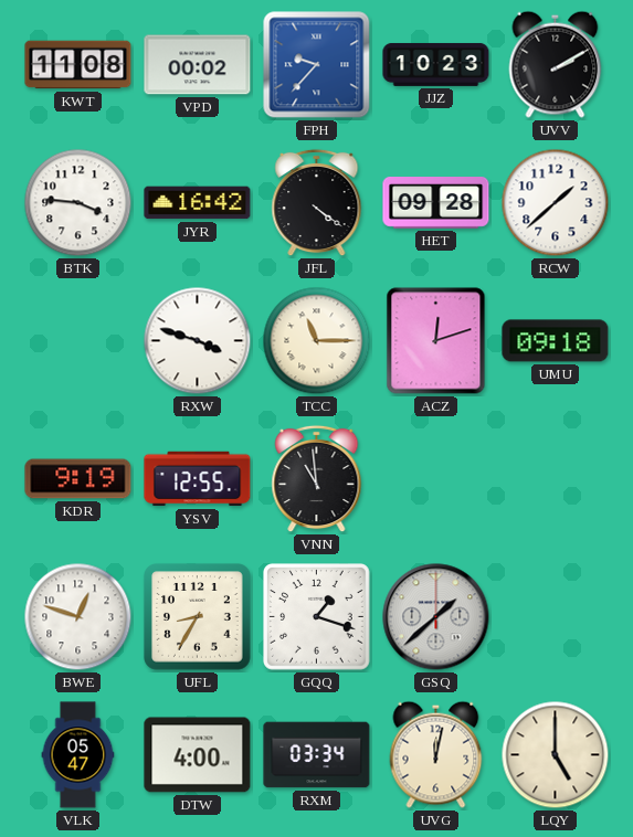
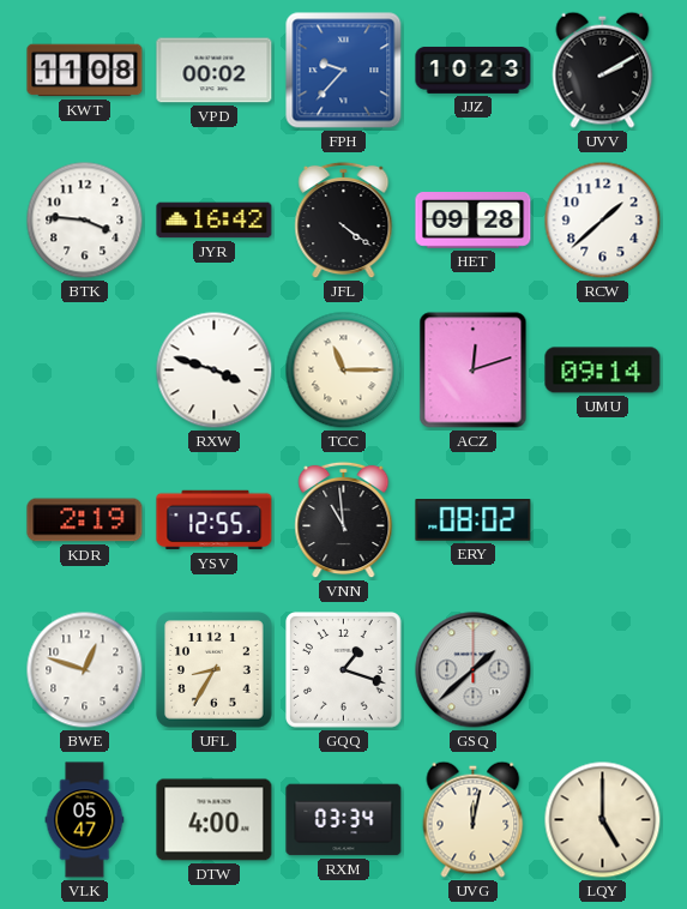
UMU: 09:18 -> 09:14 (603, 371)
KDR: 9:19 -> 2:19 (85, 520)
ERY: none -> 08:02 (474, 520)
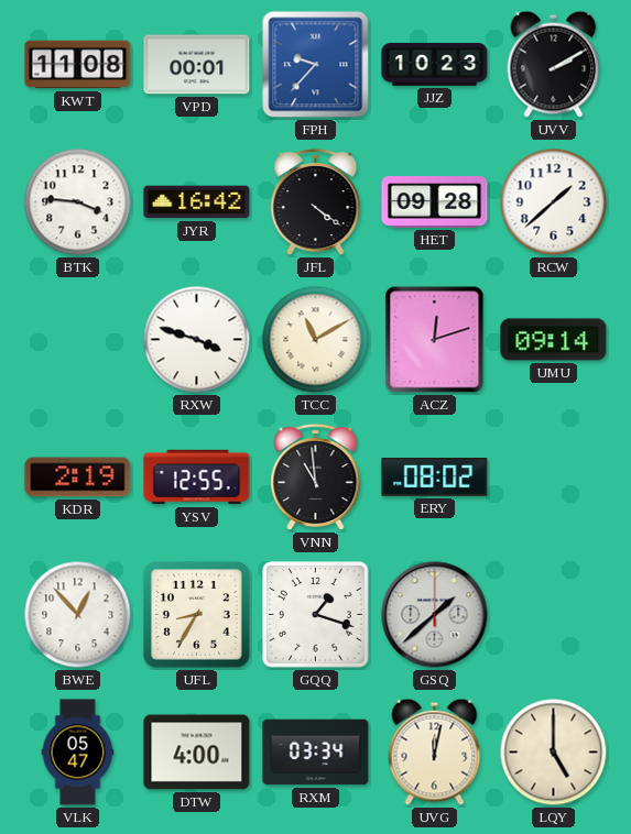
VPD: 00:02 -> 00:01 (197, 65)
TCC: 11:15 -> 11:10 (316, 340)
BWE: 12:48 -> 12:53 (78, 615)
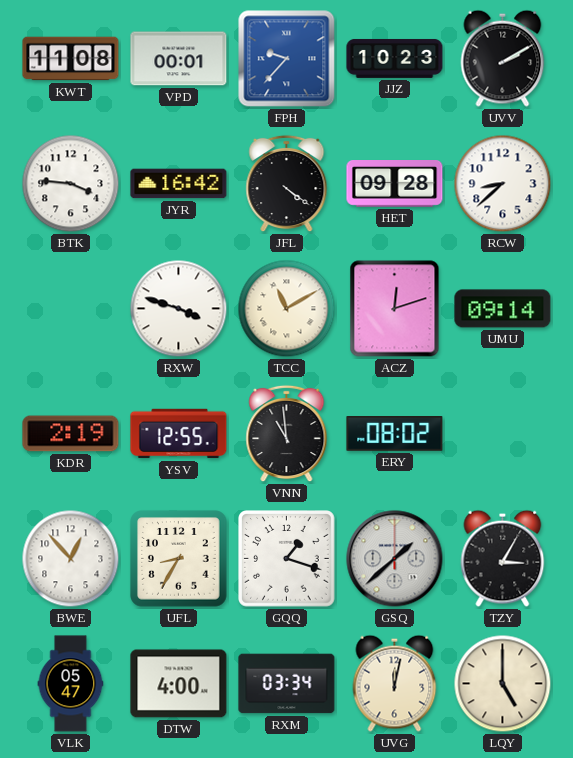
RCW: 1:38 -> 8:38 (503, 184)
TZY: none -> 3:05 (503, 558)
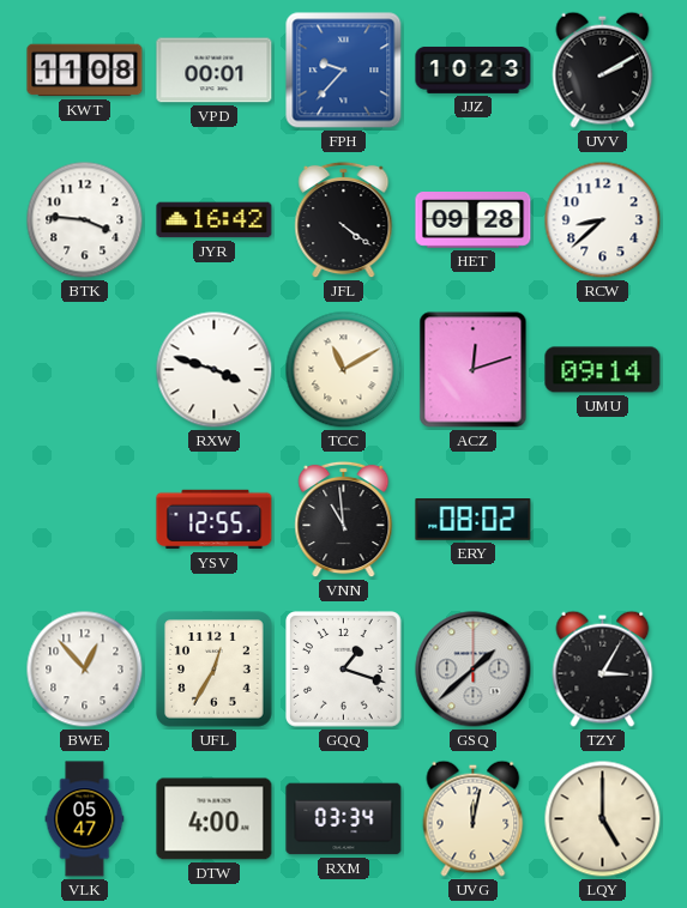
KDR: 2:19 -> none (71, 434)
UFL: 8:35 -> 12:35 (215, 670)
